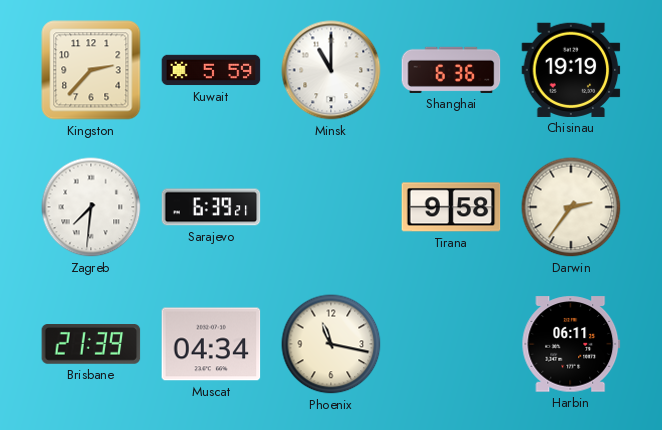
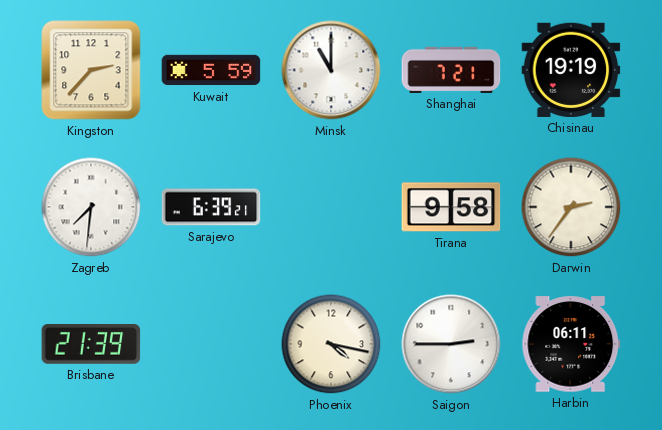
Shanghai: 6:36 -> 7:21 (451, 70)
Muscat: 04:34 -> none (211, 344)
Phoenix: 11:17 -> 4:17 (331, 344)
Saigon: none -> 2:45 (451, 344)
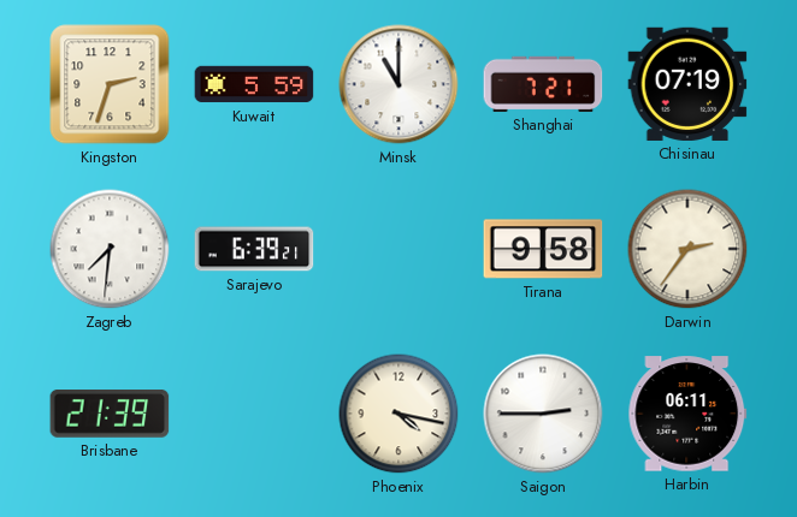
Kingston: 2:37 -> 2:33 (110, 84)
Chisinau: 19:19 -> 07:19 (687, 84)
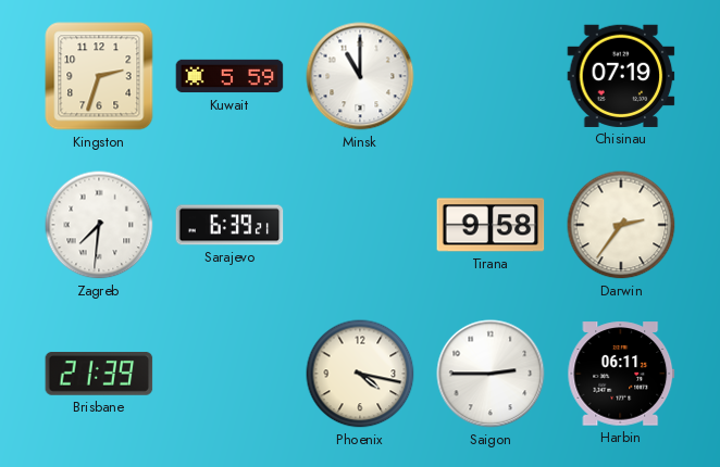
Shanghai: 7:21 -> none (543, 84)
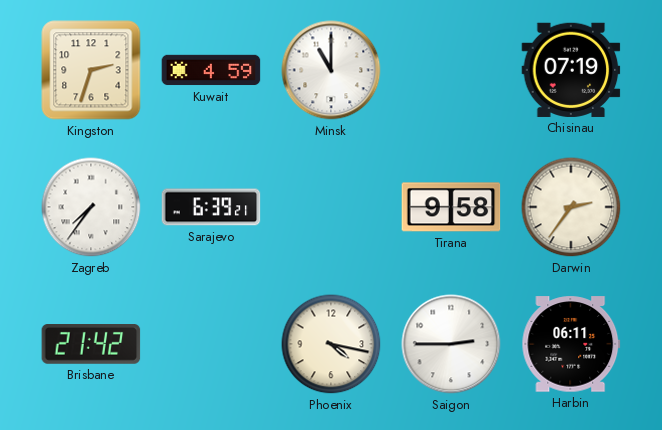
Kuwait: 5:59 -> 4:59 (211, 70)
Zagreb: 7:31 -> 7:36 (91, 207)
Brisbane: 21:39 -> 21:42 (91, 345)
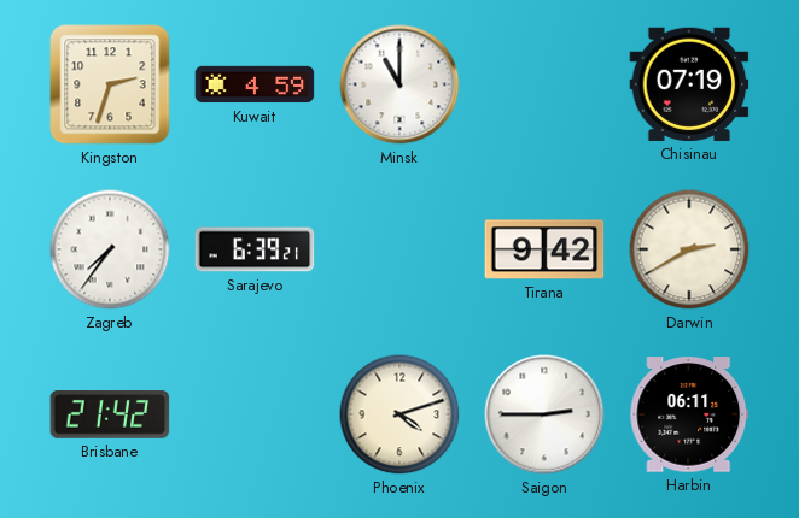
Tirana: 9:58 -> 9:42 (544, 249)
Darwin: 2:36 -> 2:40 (689, 249)
Phoenix: 4:17 -> 4:12 (400, 414)
